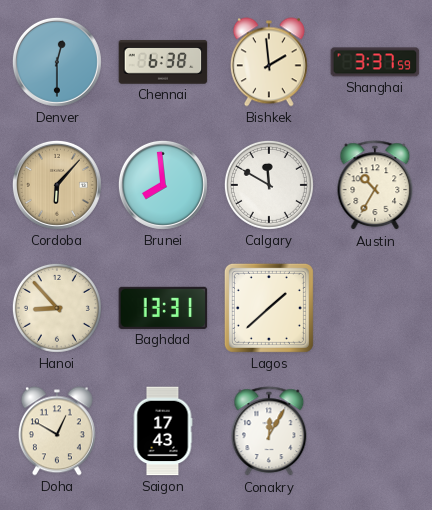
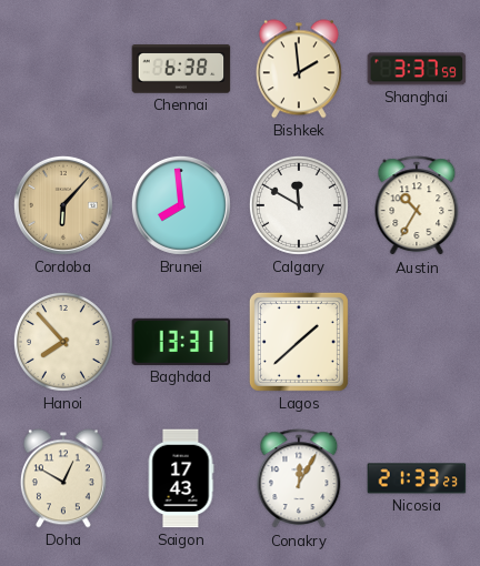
Denver: 12:30 -> none (57, 62)
Hanoi: 8:53 -> 7:53 (63, 342)
Nicosia: none -> 21:33 (417, 478)
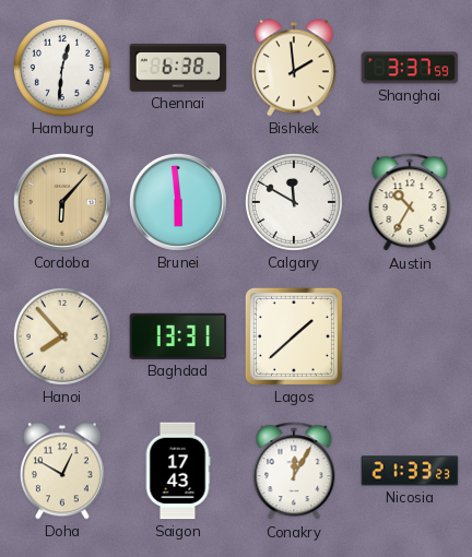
Hamburg: none -> 12:31 (62, 68)
Brunei: 7:59 -> 5:59 (178, 202)
